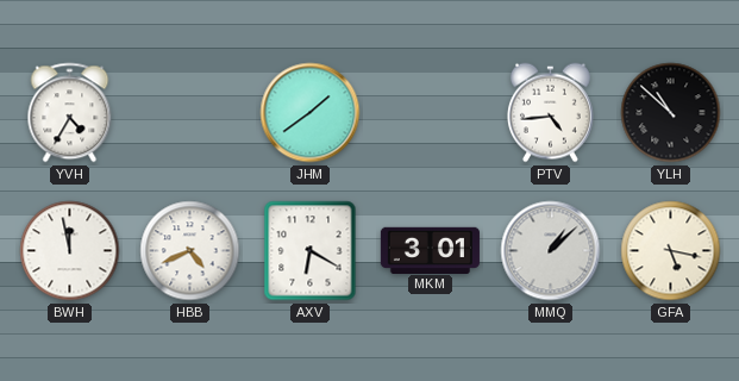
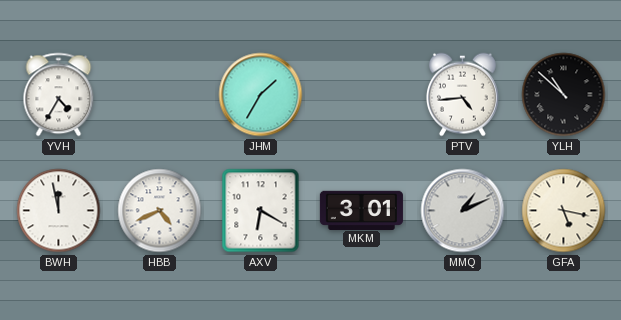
JHM: 1:39 -> 1:35 (261, 95)
MMQ: 1:08 -> 1:11 (463, 211)
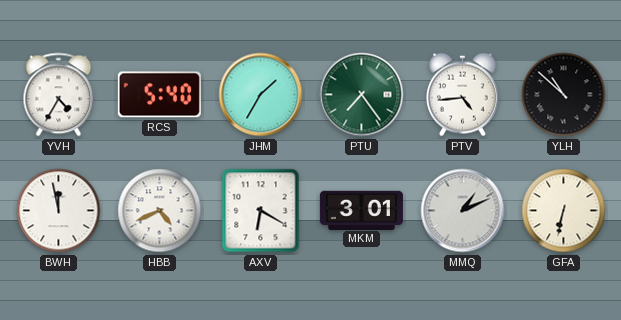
RCS: none -> 5:40 (159, 95)
PTU: none -> 7:24 (362, 95)
GFA: 5:17 -> 6:32 (564, 211)
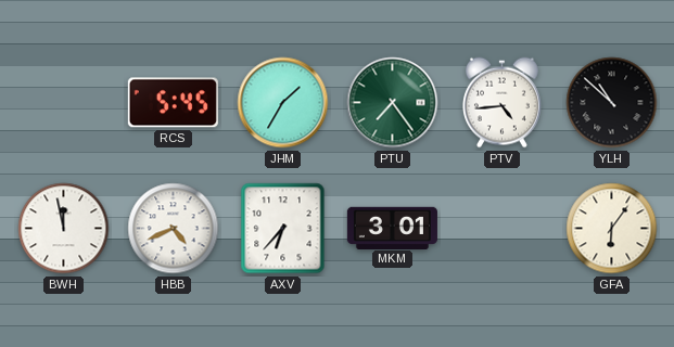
YVH: 4:35 -> none (59, 95)
RCS: 5:40 -> 5:45 (173, 103)
AXV: 6:20 -> 6:37 (283, 229)
MMQ: 1:11 -> none (463, 211)
GFA: 6:32 -> 6:06 (612, 229)
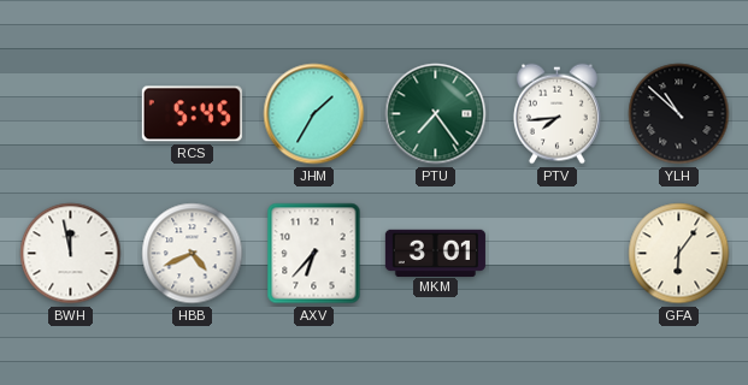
PTV: 4:44 -> 7:44 (556, 114)
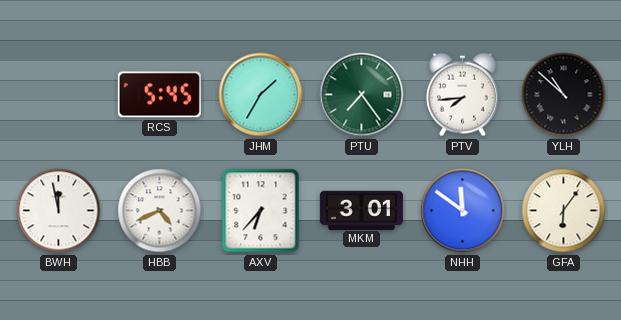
NHH: none -> 11:51 (463, 211)
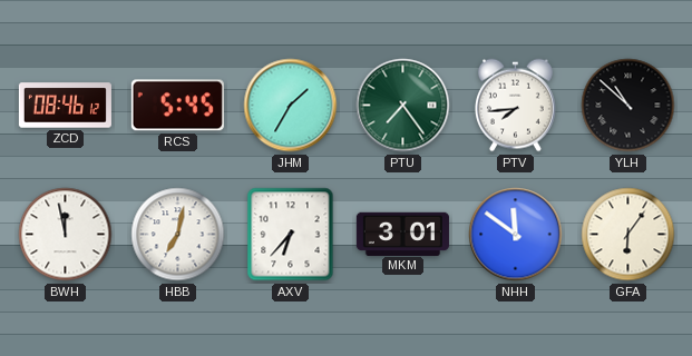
ZCD: none -> 08:46 (65, 106)
HBB: 4:41 -> 7:02 (178, 235)
